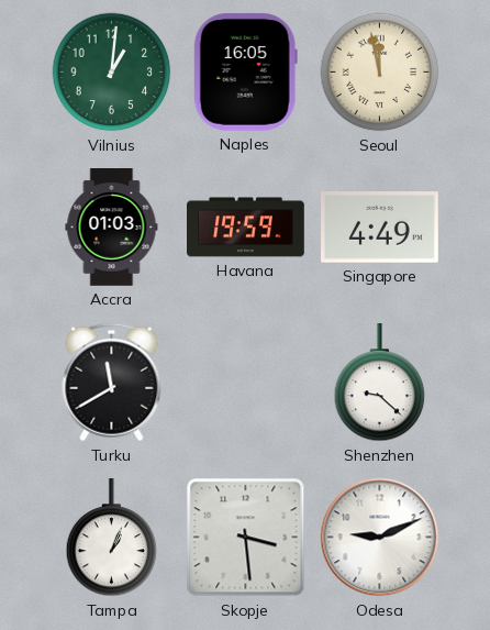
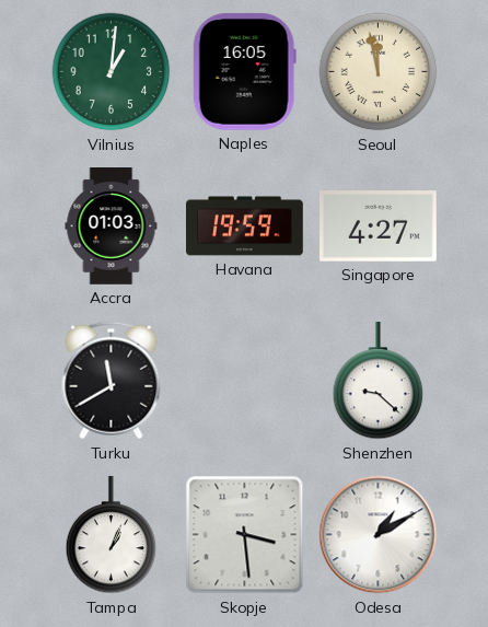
Singapore: 4:49 -> 4:27 (379, 227)
Odesa: 9:11 -> 1:10 (379, 535)
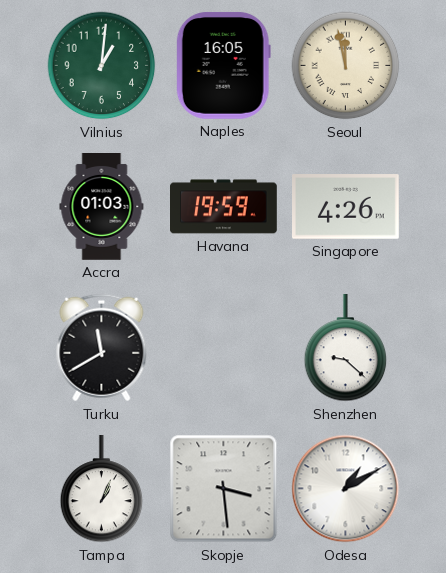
Singapore: 4:27 -> 4:26 (346, 207)
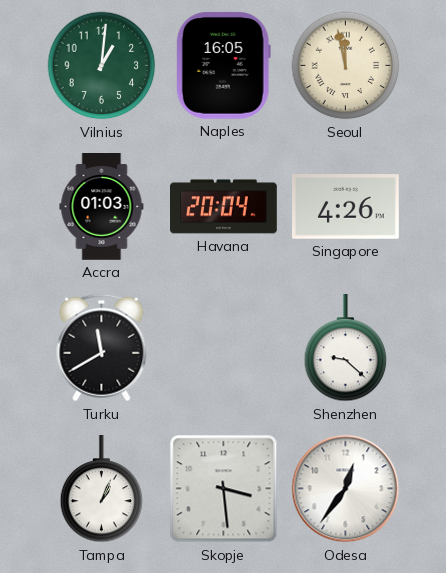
Havana: 19:59 -> 20:04 (224, 207)
Odesa: 1:10 -> 12:36 (346, 489)
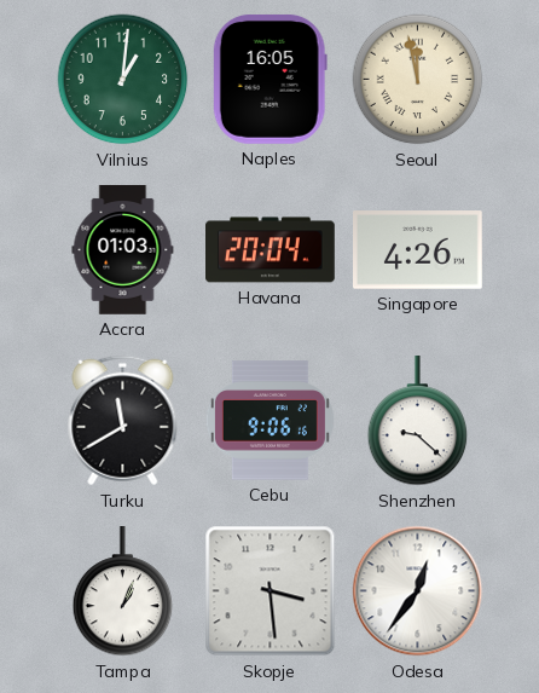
Cebu: none -> 9:06 (269, 421)
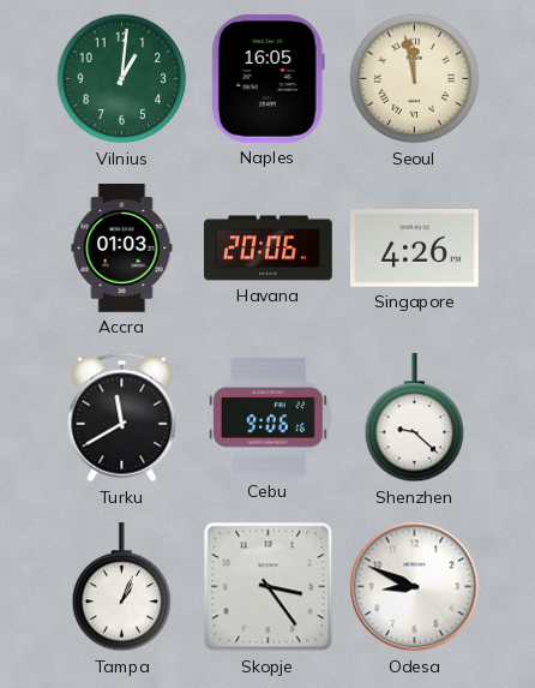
Havana: 20:04 -> 20:06 (269, 249)
Skopje: 3:29 -> 3:24 (269, 587)
Odesa: 12:36 -> 8:49 (415, 587)
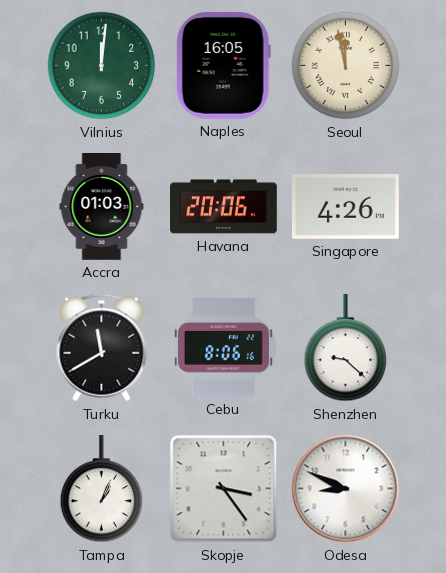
Vilnius: 1:01 -> 12:01 (102, 66)
Cebu: 9:06 -> 8:06 (223, 348)
